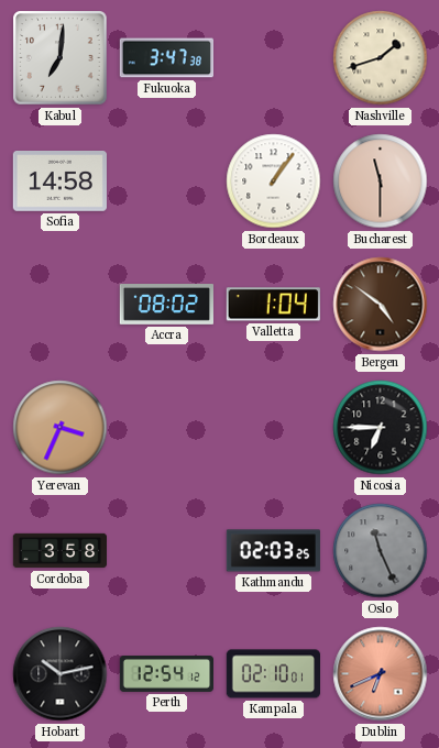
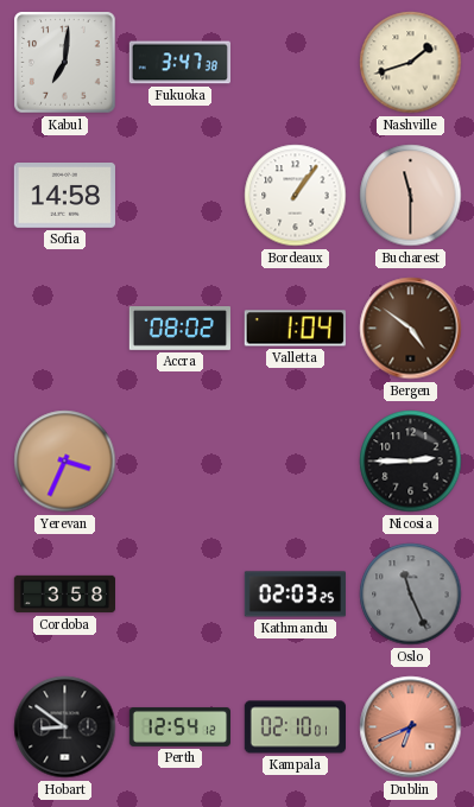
Nicosia: 6:45 -> 2:45 (411, 462)
Hobart: 10:13 -> 8:51 (65, 727)
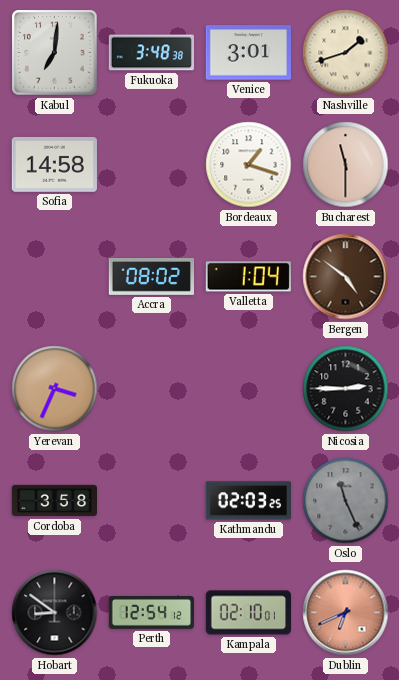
Fukuoka: 3:47 -> 3:48 (151, 53)
Venice: none -> 3:01 (248, 53)
Bordeaux: 1:06 -> 1:18 (249, 165)
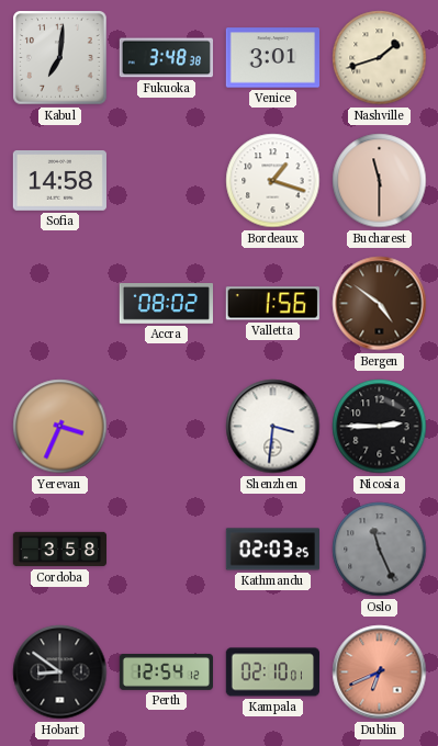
Valletta: 1:04 -> 1:56 (272, 304)
Shenzhen: none -> 3:31 (273, 427)
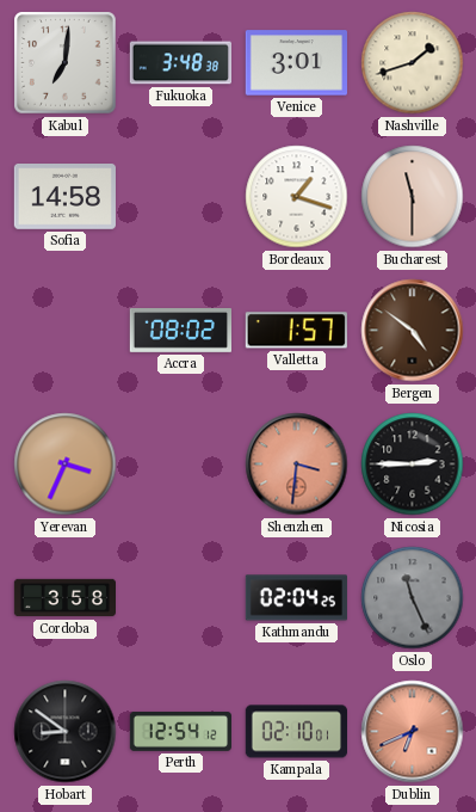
Valletta: 1:56 -> 1:57 (296, 331)
Shenzhen dial: white -> salmon (297, 465)
Kathmandu: 02:03 -> 02:04 (296, 598)
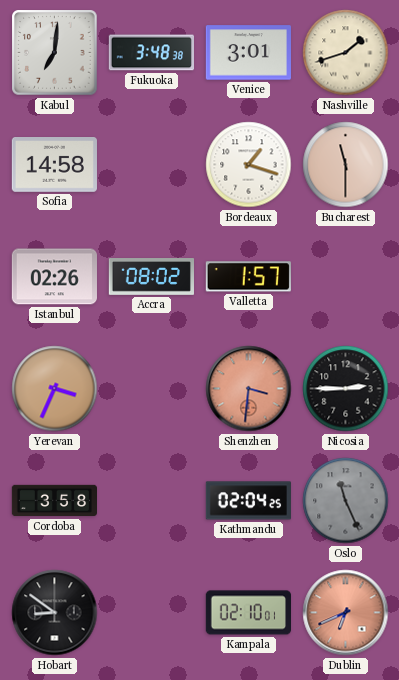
Istanbul: none -> 02:26 (54, 277)
Bergen: 4:51 -> none (413, 331)
Perth: 12:54 -> none (180, 731)
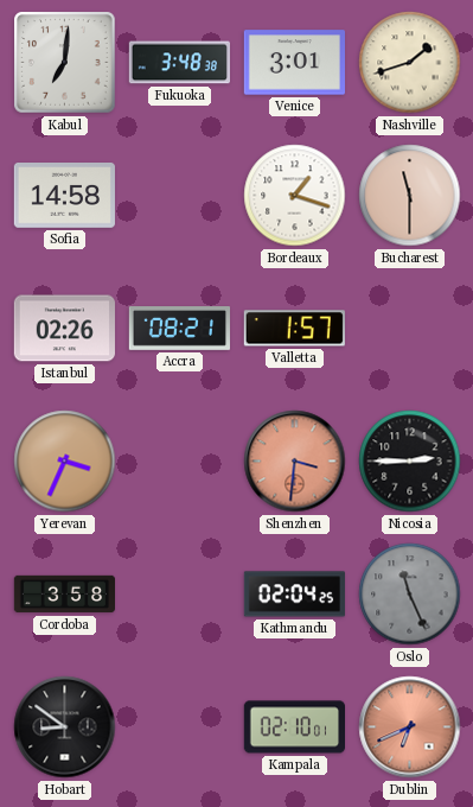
Accra: 08:02 -> 08:21 (179, 329)
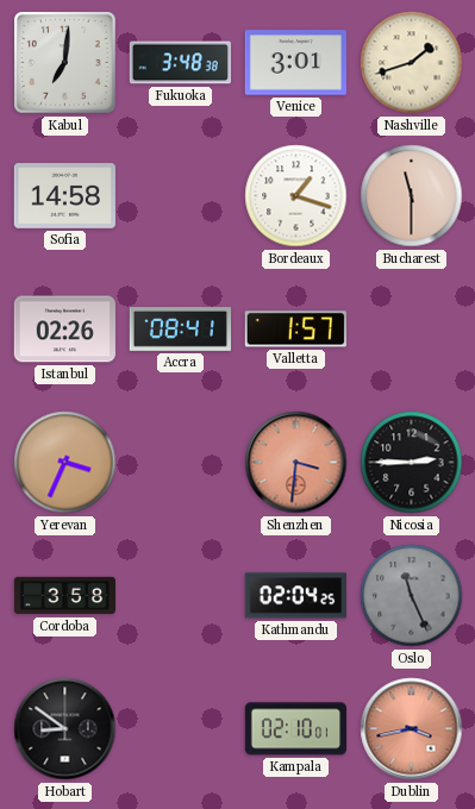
Accra: 08:21 -> 08:41 (180, 330)
Dublin: 6:41 -> 3:43 (412, 729)
